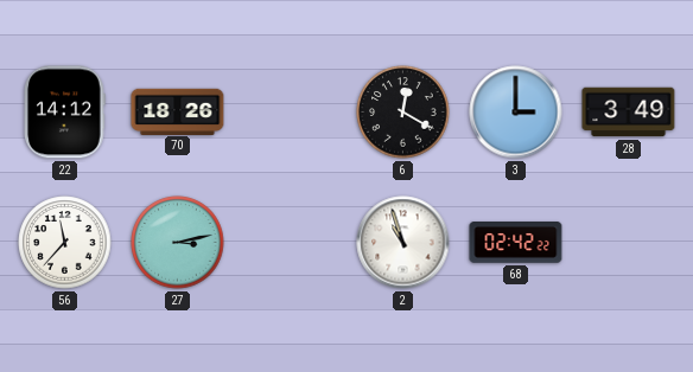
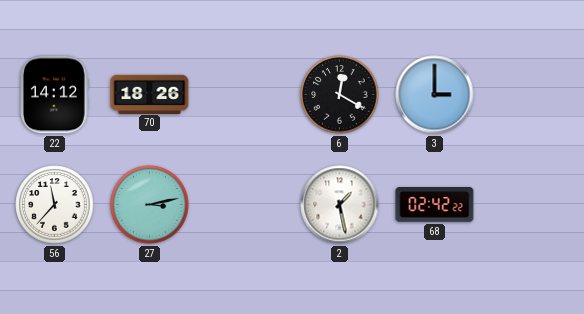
28: 3:49 -> none (629, 113)
2: 10:57 -> 1:28 (340, 205)
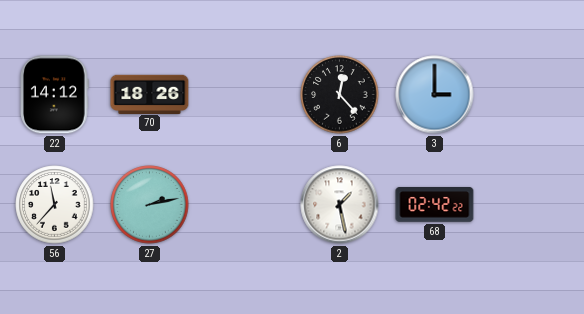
6: 12:20 -> 12:23 (340, 95)
27: 3:13 -> 2:13 (150, 205)
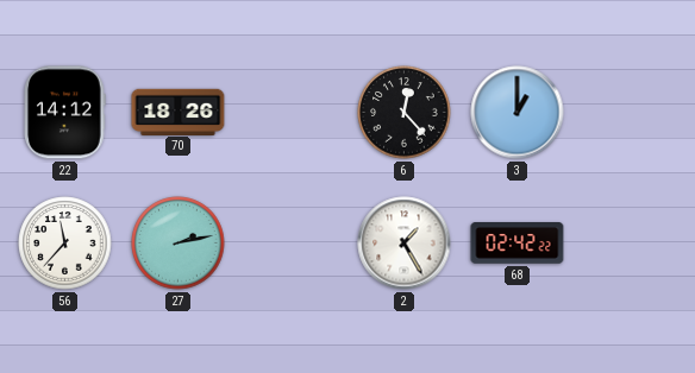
3: 3:00 -> 1:00 (518, 113)
2: 1:28 -> 1:25 (405, 244)
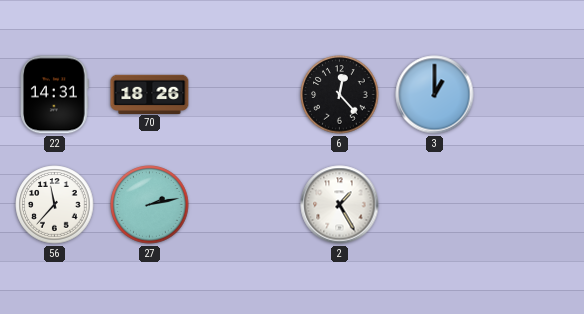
22: 14:12 -> 14:31 (55, 95)
68: 02:42 -> none (518, 244)
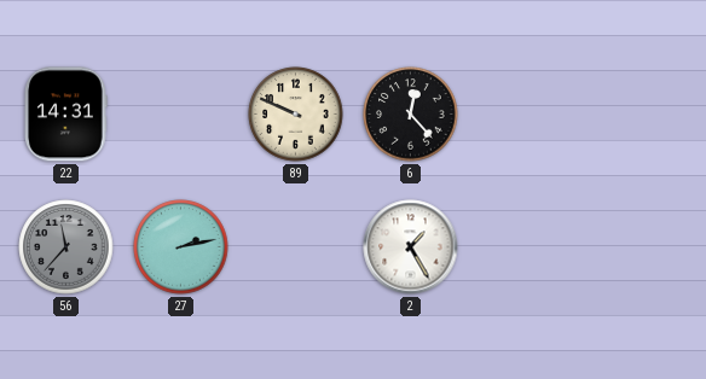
70: 18:26 -> none (150, 94)
89: none -> 9:49 (296, 115)
3: 1:00 -> none (435, 95)
56 dial: white -> grey (66, 247)
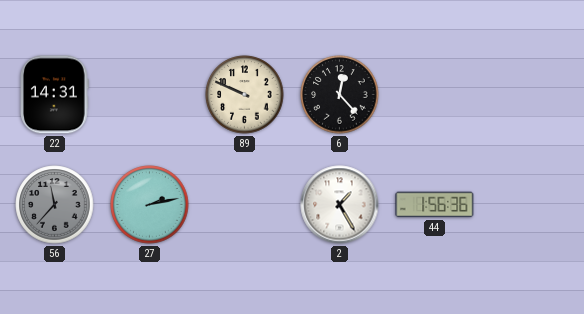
44: none -> 1:56 (435, 205)
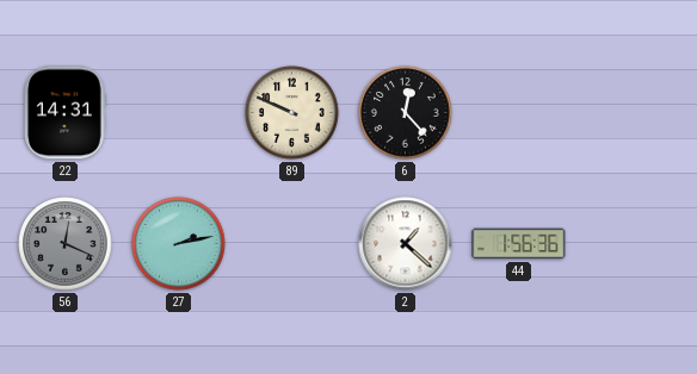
56: 11:37 -> 12:19 (66, 244)
2: 1:25 -> 1:22 (406, 244)
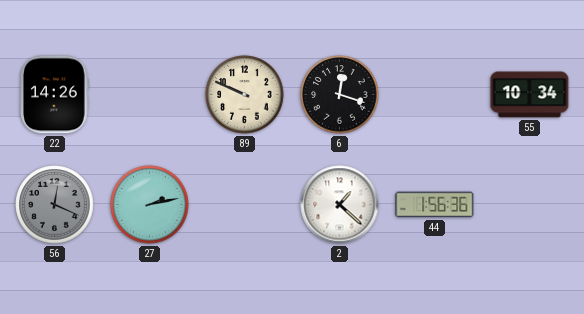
22: 14:31 -> 14:26 (55, 95)
6: 12:23 -> 12:18 (340, 95)
55: none -> 10:34 (530, 95)
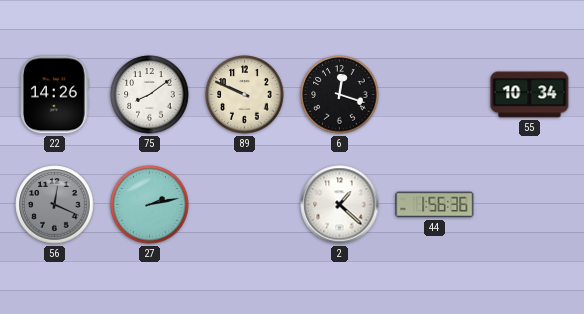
75: none -> 8:09 (150, 95)
